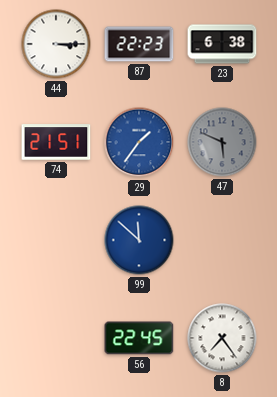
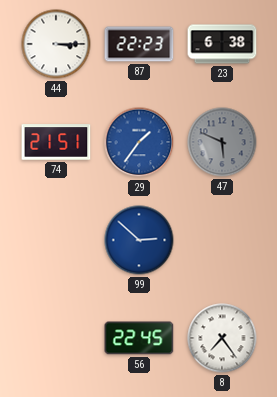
99: 11:52 -> 2:52 (139, 240)
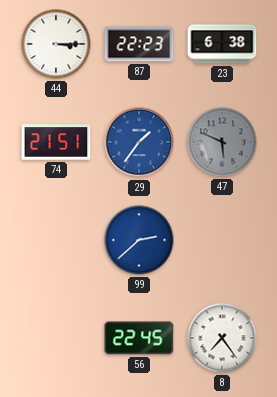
99: 2:52 -> 2:38 (139, 240)
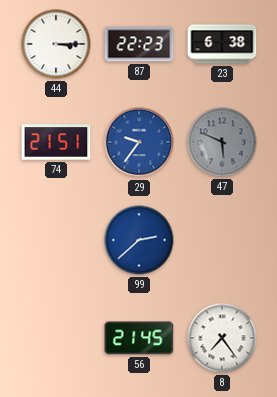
29: 1:36 -> 9:36 (139, 142)
56: 22:45 -> 21:45 (139, 338)
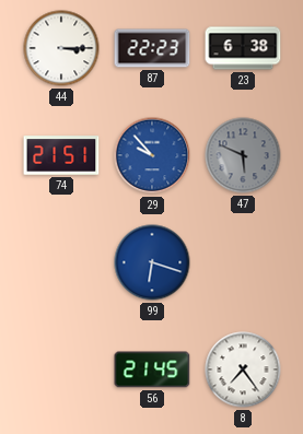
29: 9:36 -> 9:53 (152, 155)
99: 2:38 -> 6:18 (152, 262)
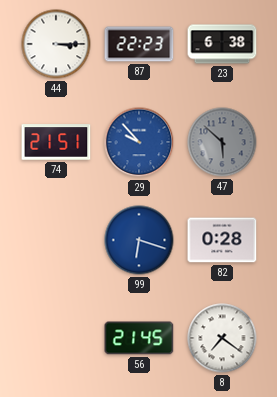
47: 5:49 -> 5:52 (222, 142)
82: none -> 0:28 (222, 240)
8: 7:24 -> 7:21 (222, 338)
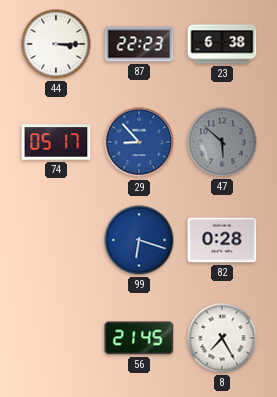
74: 21:51 -> 05:17 (56, 142)
29: 9:53 -> 8:53 (139, 142)
8: 7:21 -> 7:25 (222, 338)
